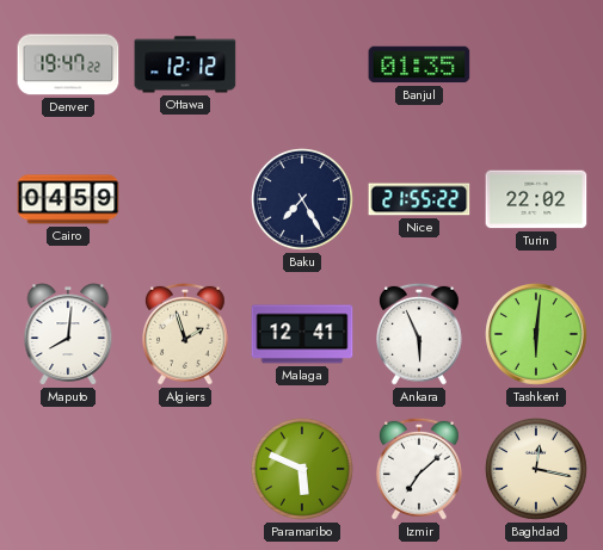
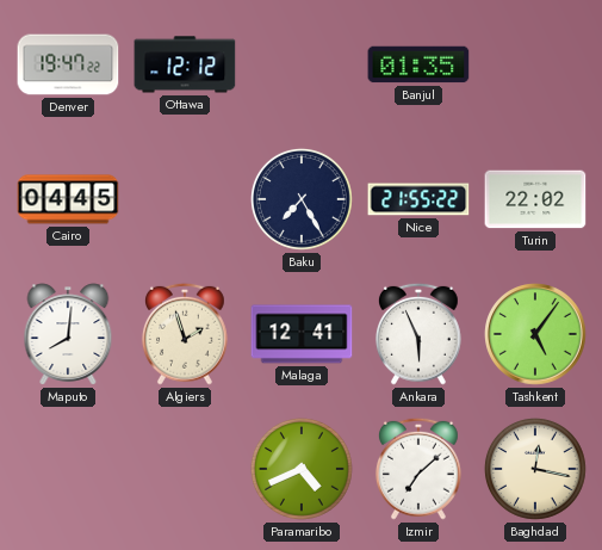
Cairo: 04:59 -> 04:45 (68, 199)
Tashkent: 6:01 -> 5:06 (535, 334)
Paramaribo: 5:49 -> 4:41 (302, 469)
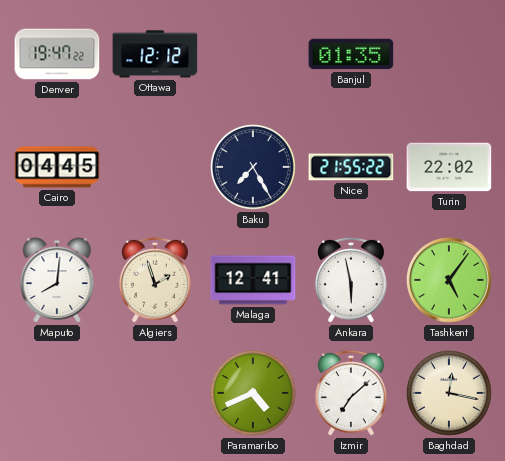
Ankara: 5:56 -> 5:58 (351, 280)
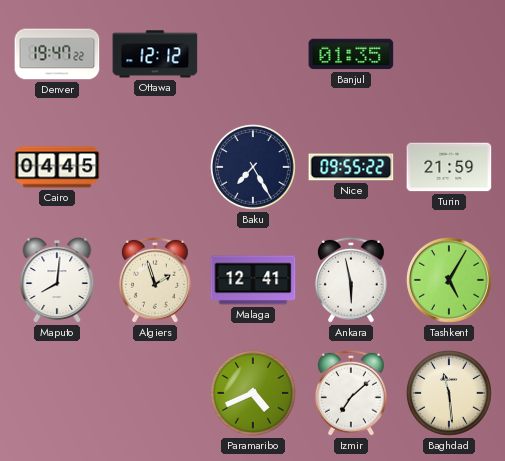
Nice: 21:55 -> 09:55 (351, 167)
Turin: 22:02 -> 21:59 (449, 167)
Tashkent: 5:06 -> 5:05 (449, 280)
Baghdad: 12:17 -> 11:29 (449, 393)
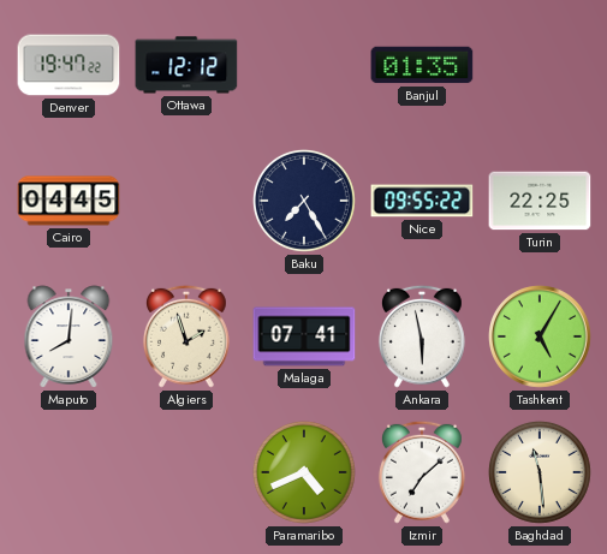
Turin: 21:59 -> 22:25 (540, 201)
Malaga: 12:41 -> 07:41 (304, 336)
